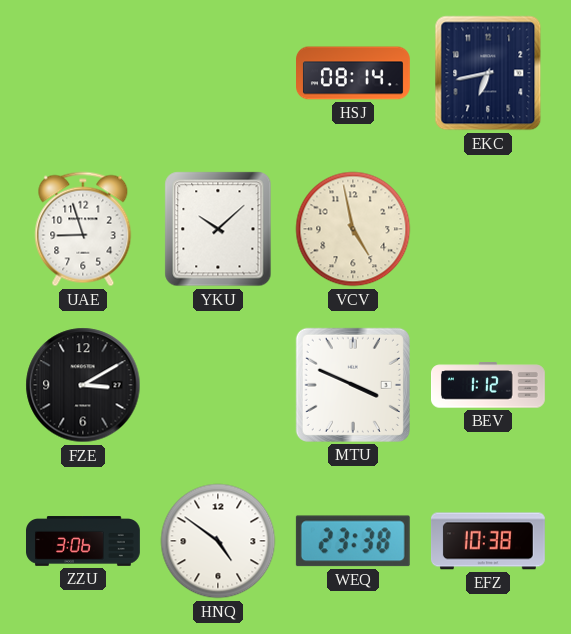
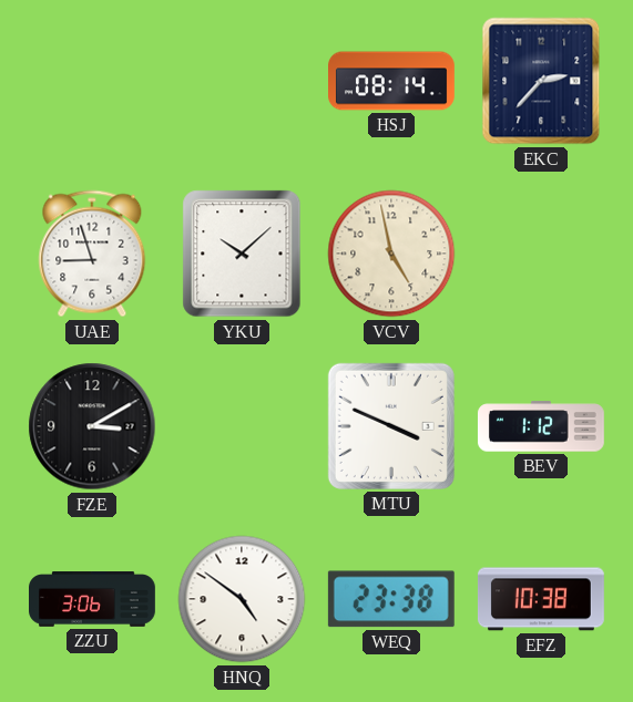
EKC: 6:43 -> 2:37 (541, 81)
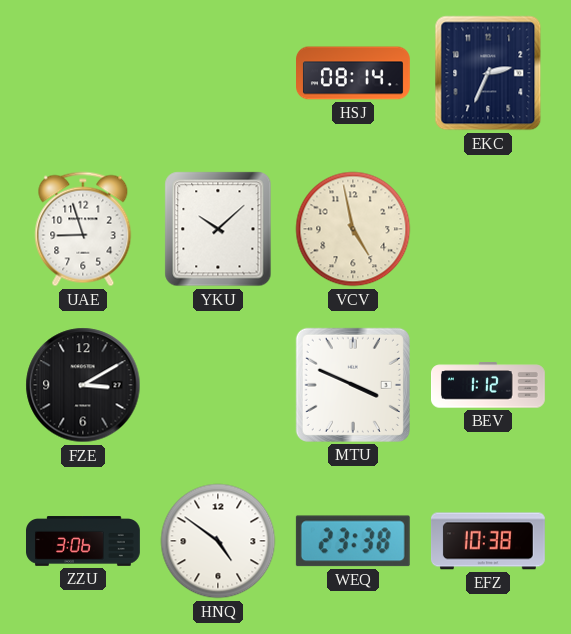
EKC: 2:37 -> 2:34 (488, 73)
